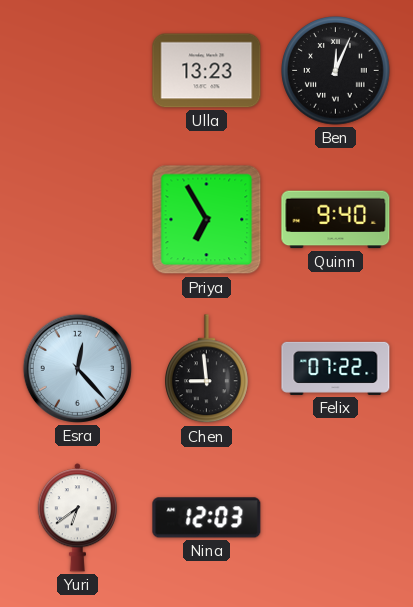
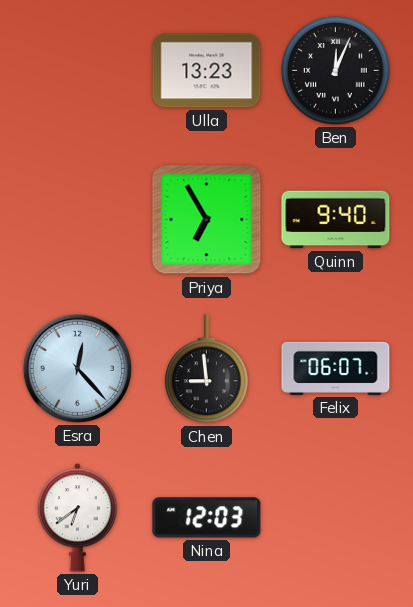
Felix: 07:22 -> 06:07 (336, 368)
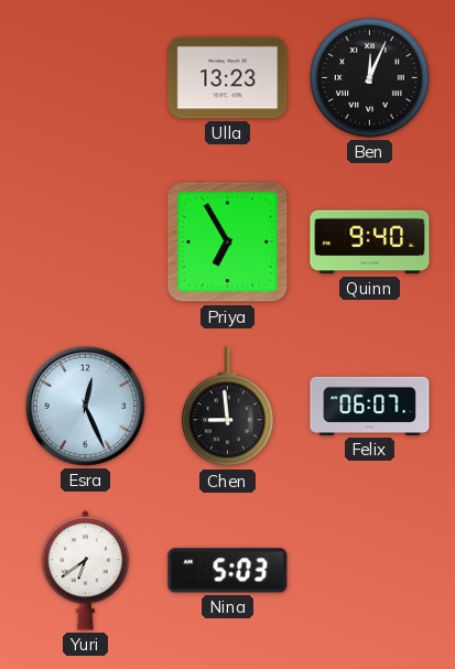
Esra: 12:23 -> 12:26 (85, 406)
Nina: 12:03 -> 5:03 (228, 571)
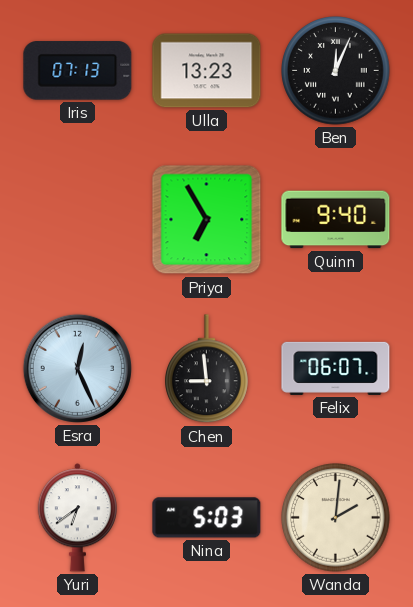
Iris: none -> 07:13 (78, 71)
Wanda: none -> 2:01 (336, 518)
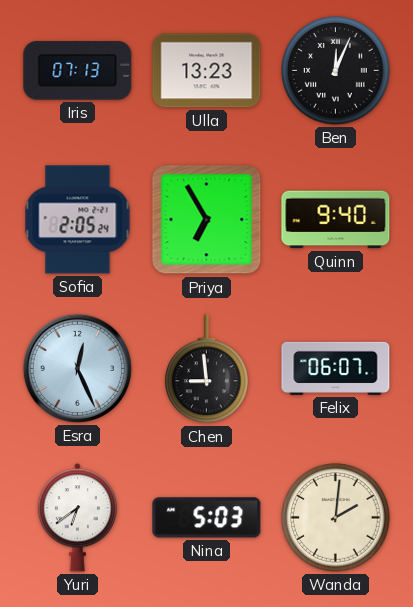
Sofia: none -> 2:05 (78, 220)
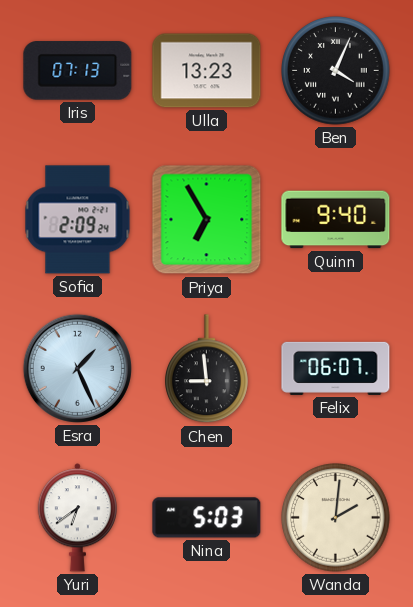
Ben: 12:04 -> 4:04 (336, 71)
Sofia: 2:05 -> 2:09 (78, 220)
Esra: 12:26 -> 1:26 (77, 368)
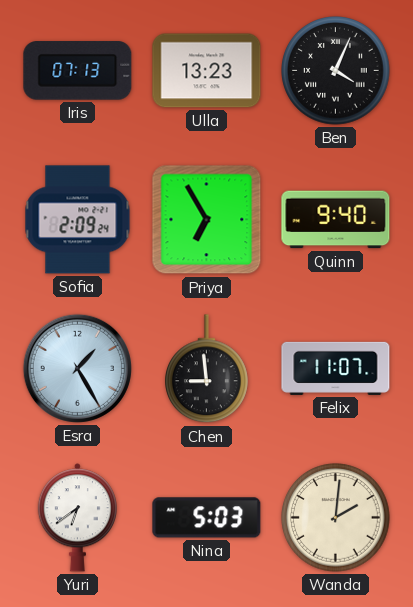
Esra: 1:26 -> 1:25 (77, 368)
Felix: 06:07 -> 11:07 (336, 368)
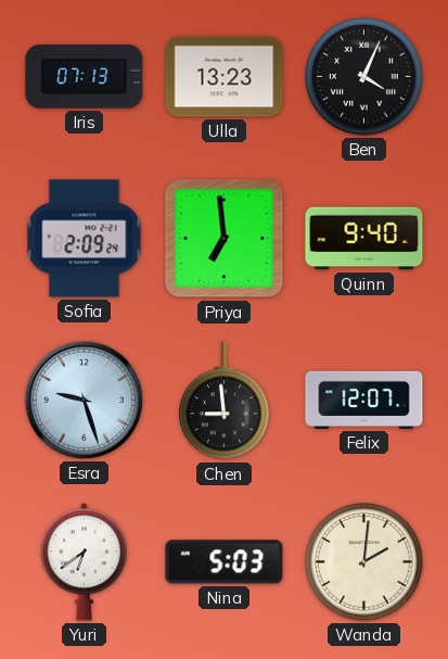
Priya: 6:55 -> 6:59 (225, 239)
Esra: 1:25 -> 9:27 (84, 400)
Felix: 11:07 -> 12:07 (364, 400)
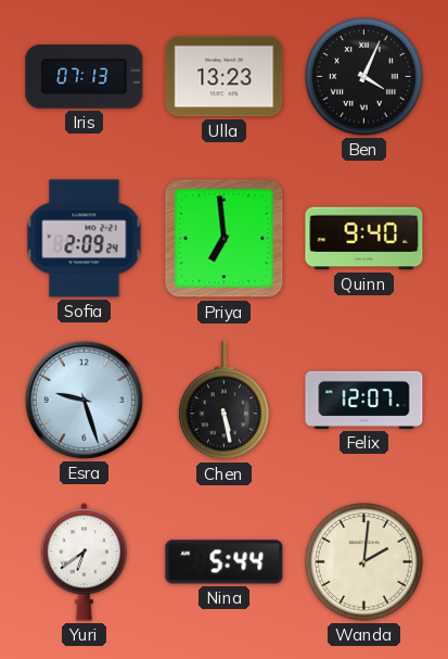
Chen: 8:59 -> 5:28 (225, 401)
Nina: 5:03 -> 5:44 (225, 562)
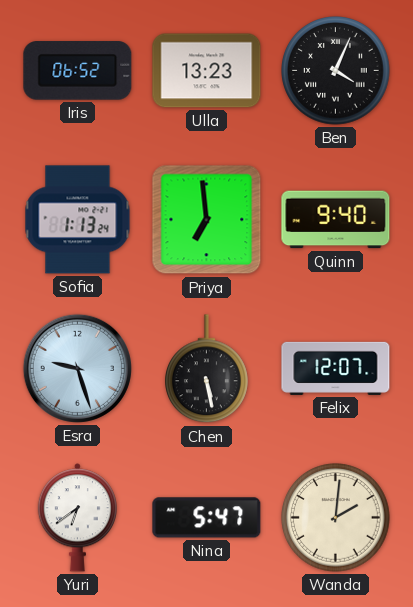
Iris: 07:13 -> 06:52 (78, 71)
Sofia: 2:09 -> 1:13 (78, 220)
Nina: 5:44 -> 5:47 (207, 518)
